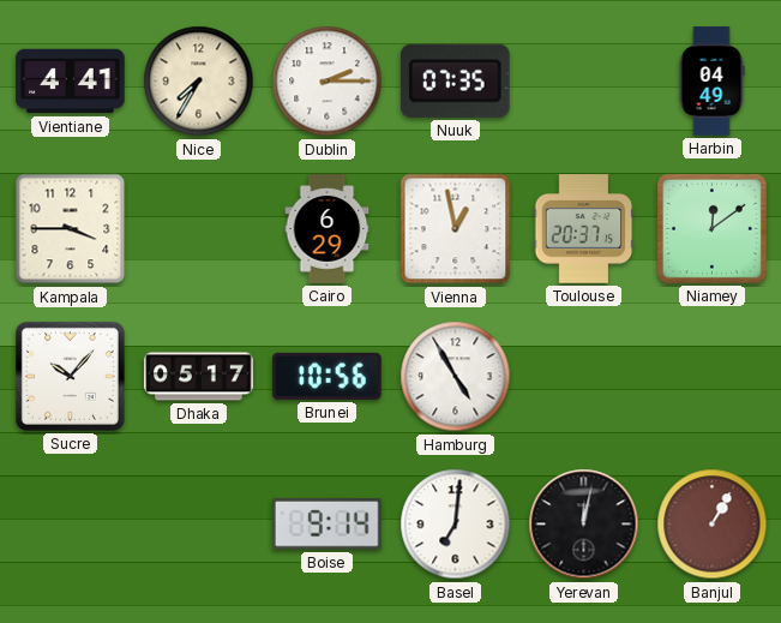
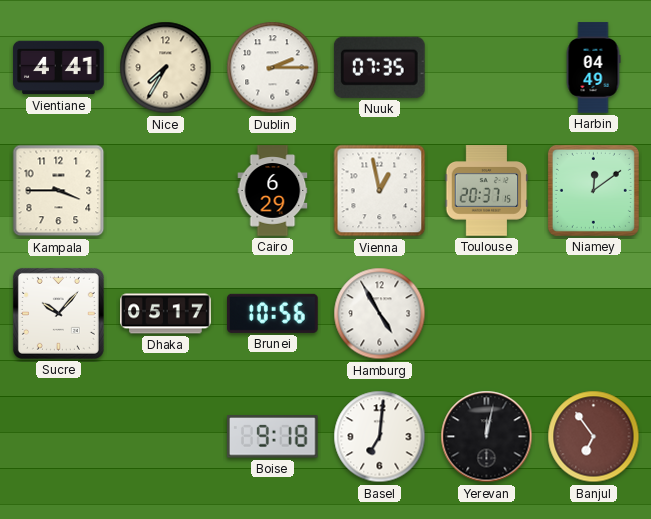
Boise: 9:14 -> 9:18 (272, 437)
Banjul: 1:05 -> 6:54 (594, 437)
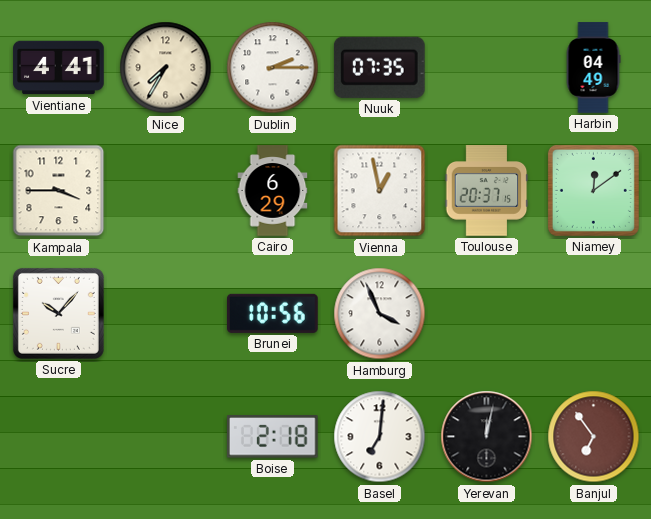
Dhaka: 05:17 -> none (166, 314)
Hamburg: 4:55 -> 3:56 (380, 314)
Boise: 9:18 -> 2:18 (272, 437)
